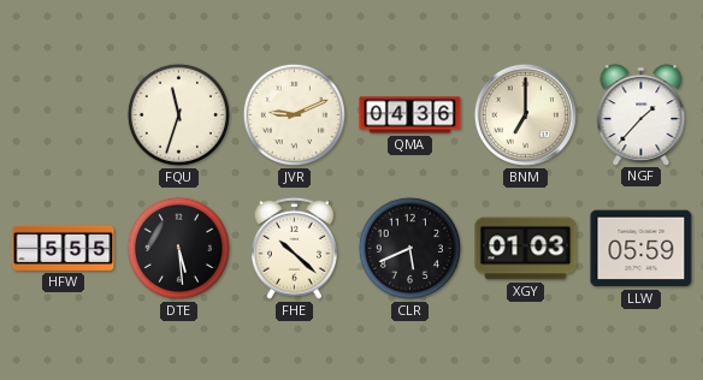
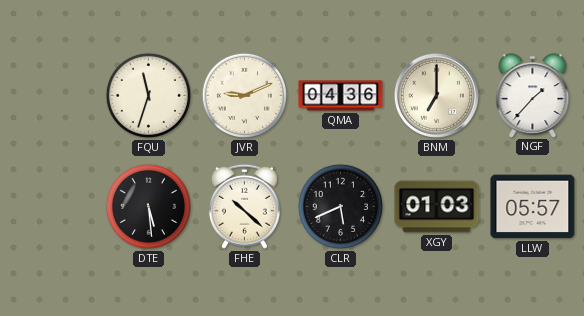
HFW: 5:55 -> none (64, 248)
LLW: 05:59 -> 05:57 (533, 207)
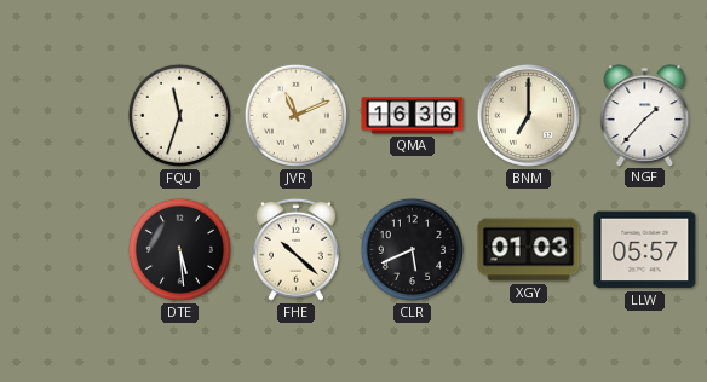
JVR: 9:11 -> 11:11 (295, 115)
QMA: 04:36 -> 16:36 (413, 116)
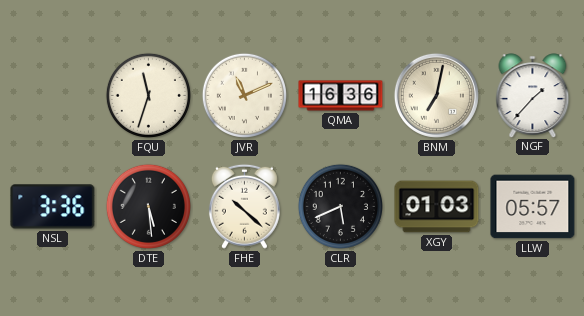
BNM: 7:00 -> 7:02 (436, 95)
NSL: none -> 3:36 (53, 207)
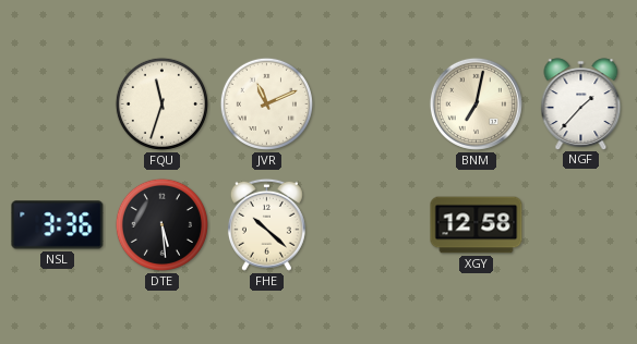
QMA: 16:36 -> none (341, 96)
CLR: 5:41 -> none (340, 206)
XGY: 01:03 -> 12:58 (477, 225)
LLW: 05:57 -> none (533, 207)
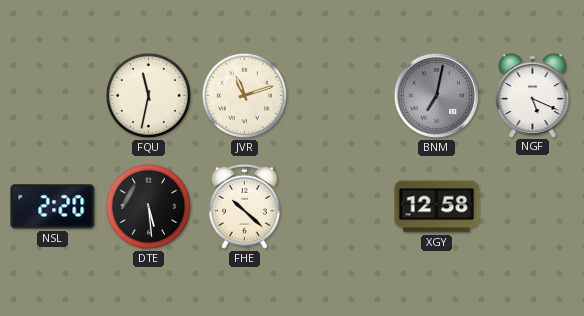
FQU: 11:33 -> 11:32 (148, 95)
JVR: 11:11 -> 11:12 (244, 95)
BNM dial: cream -> grey (436, 95)
NGF: 1:37 -> 5:19 (533, 95)
NSL: 3:36 -> 2:20 (53, 207)
